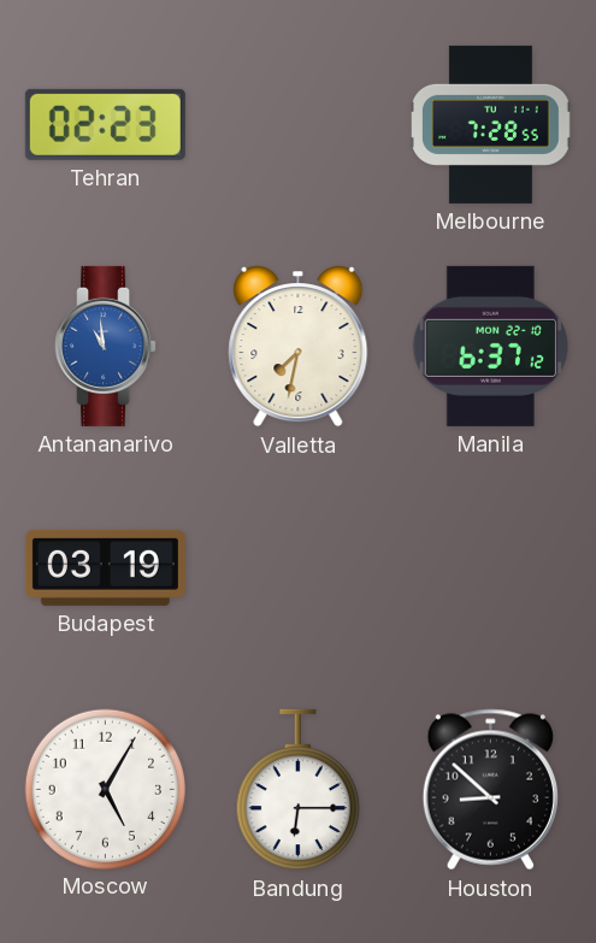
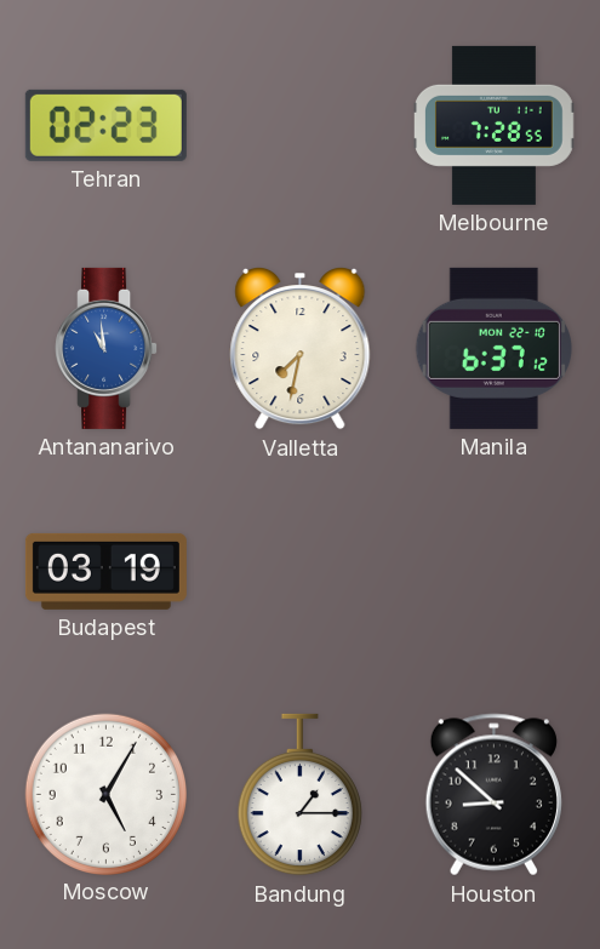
Bandung: 6:15 -> 1:15 (299, 795)
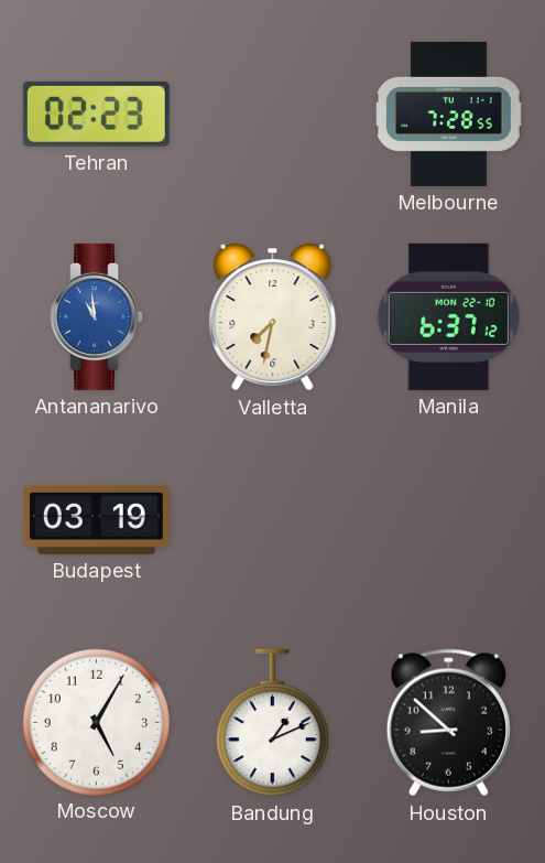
Bandung: 1:15 -> 1:11 (272, 723)
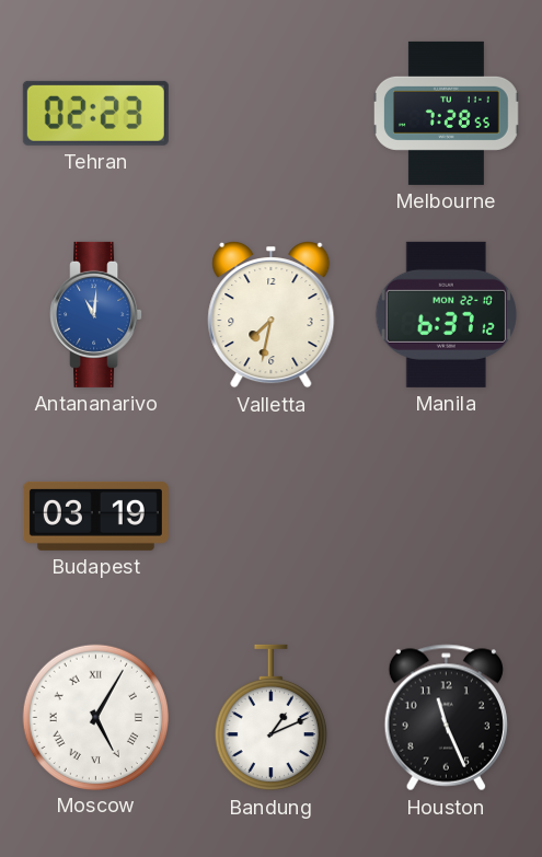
Antananarivo: 10:59 -> 11:01 (96, 314)
Moscow numerals: Arabic -> Roman (95, 717)
Houston: 8:52 -> 11:26 (446, 718)
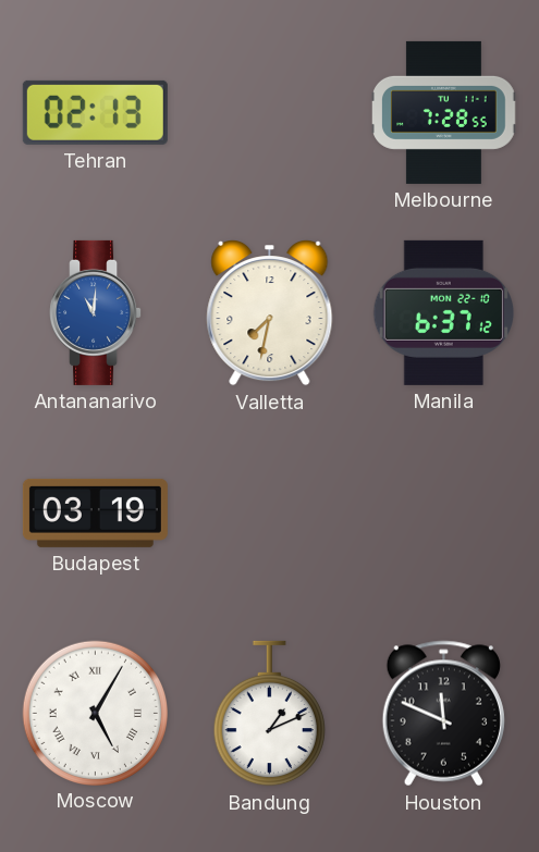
Tehran: 02:23 -> 02:13 (95, 112)
Houston: 11:26 -> 11:49 (443, 714)
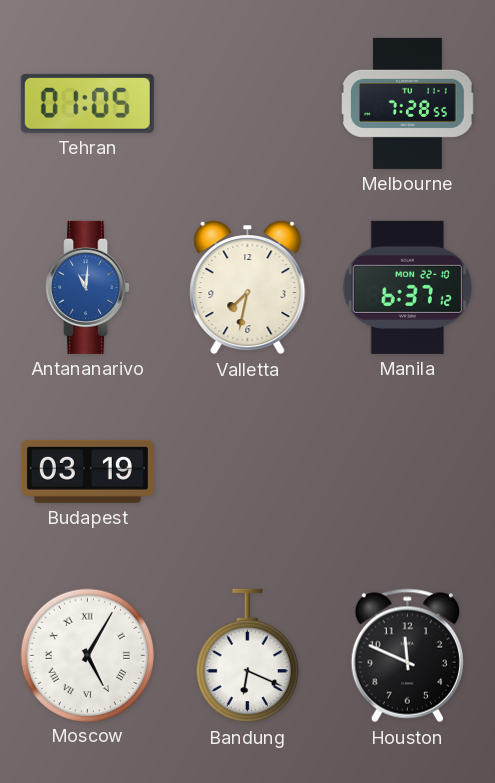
Tehran: 02:13 -> 01:05 (87, 103)
Bandung: 1:11 -> 6:19 (247, 656)
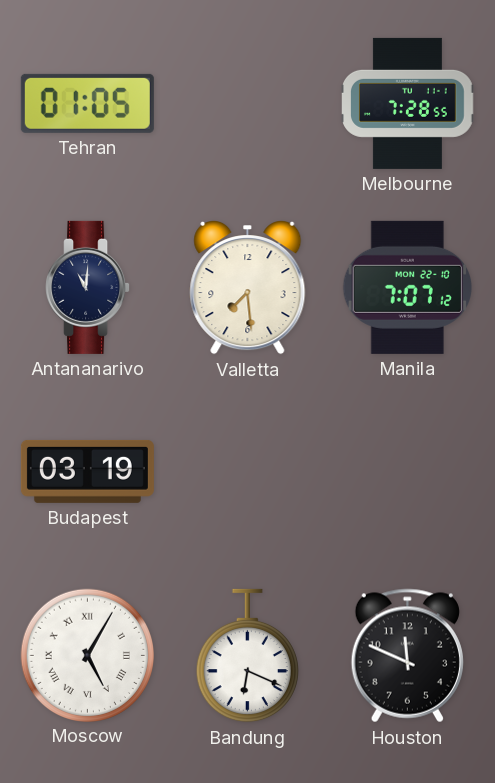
Antananarivo dial: blue -> navy (88, 287)
Valletta: 7:32 -> 7:29 (248, 288)
Manila: 6:37 -> 7:07 (407, 287)
